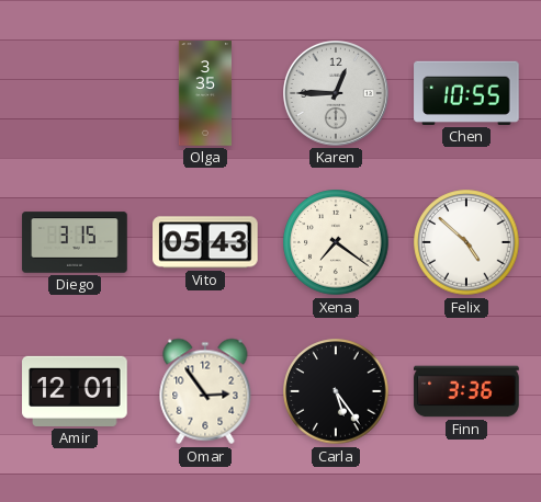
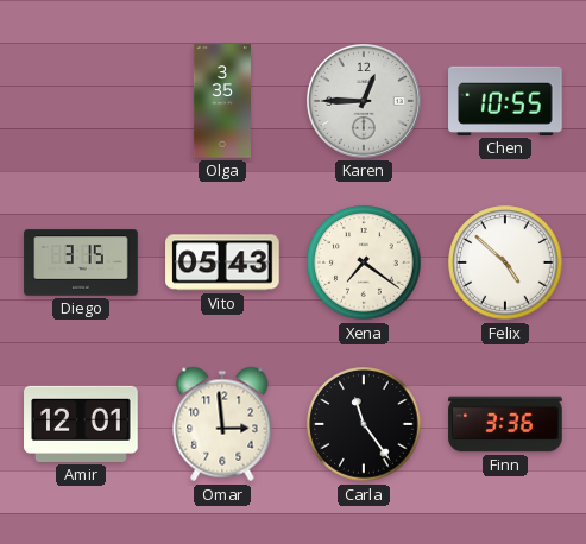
Omar: 2:54 -> 2:59 (222, 424)
Carla: 5:24 -> 11:24 (364, 424)
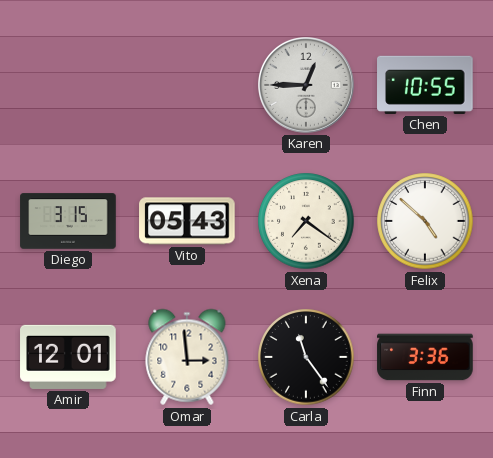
Olga: 3:35 -> none (221, 101)
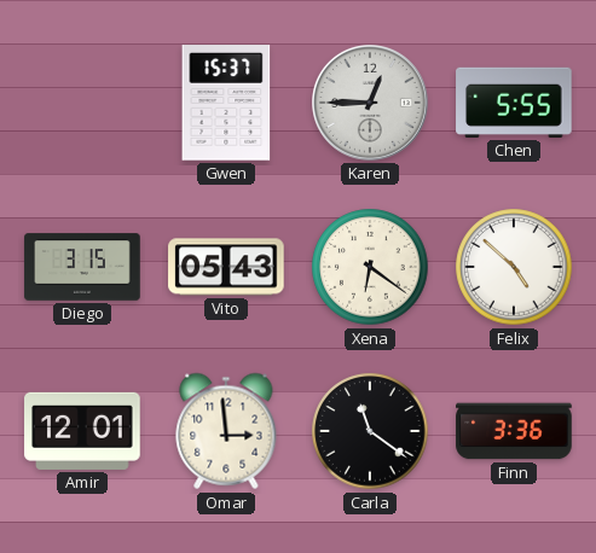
Gwen: none -> 15:37 (226, 103)
Chen: 10:55 -> 5:55 (514, 103)
Xena: 7:21 -> 6:21 (370, 267)
Carla: 11:24 -> 11:21 (370, 431)
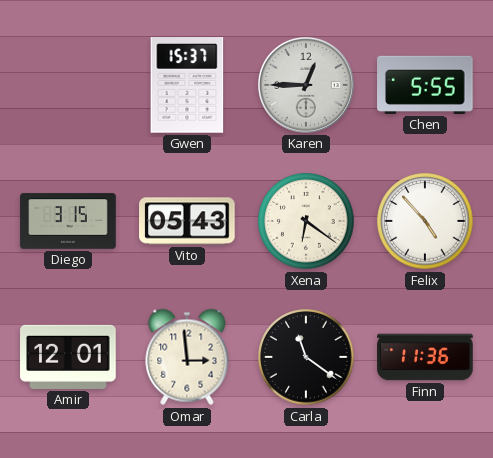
Felix: 4:52 -> 4:53 (425, 221)
Finn: 3:36 -> 11:36 (425, 357)
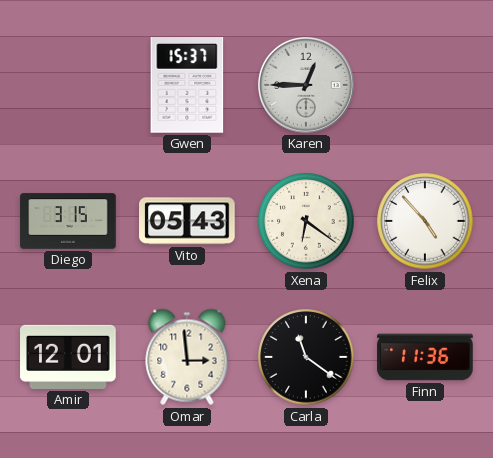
Chen: 5:55 -> none (425, 85)
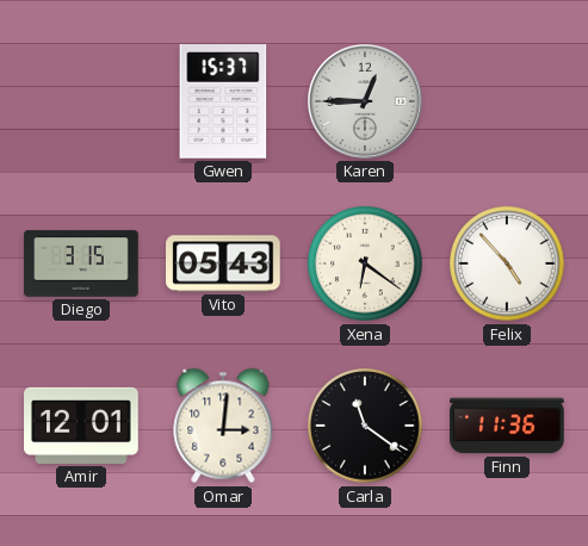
Omar: 2:59 -> 3:01 (223, 426)
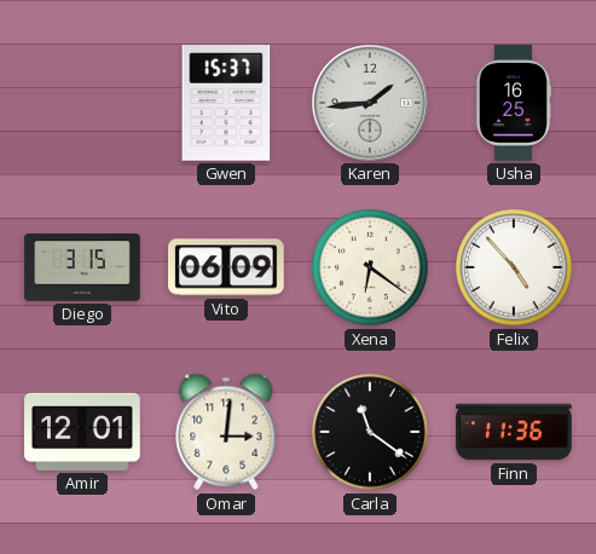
Karen: 12:45 -> 1:44 (371, 104)
Usha: none -> 16:25 (514, 103)
Vito: 05:43 -> 06:09 (226, 267)
